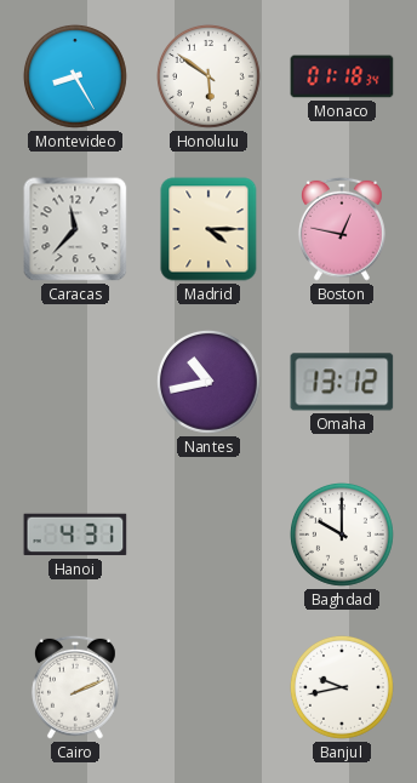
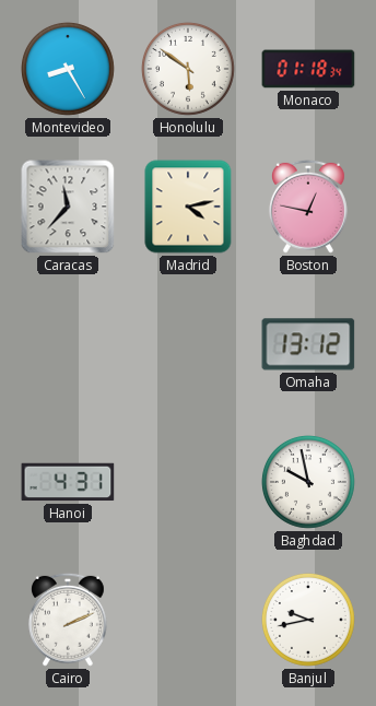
Madrid: 4:15 -> 4:13 (188, 207)
Nantes: 10:43 -> none (208, 382)
Baghdad: 10:00 -> 9:58 (308, 482)
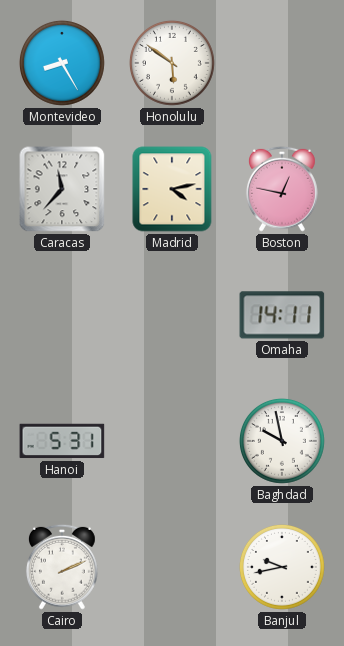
Monaco: 01:18 -> none (308, 69)
Omaha: 13:12 -> 14:11 (282, 315)
Hanoi: 4:31 -> 5:31 (62, 441)
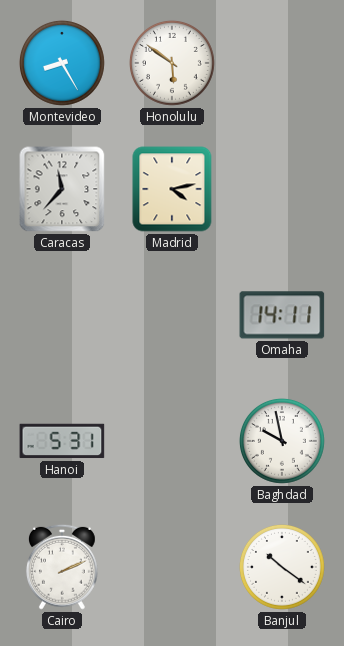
Boston: 12:47 -> none (282, 189)
Banjul: 9:43 -> 10:21 (282, 567)
